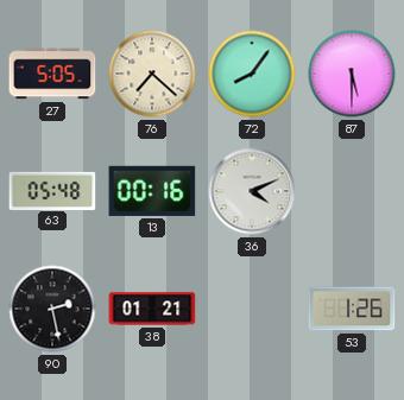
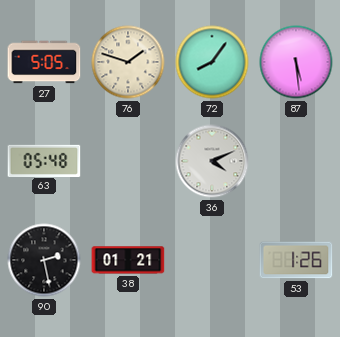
76: 7:22 -> 1:48 (128, 62)
87: 5:30 -> 5:29 (296, 62)
13: 00:16 -> none (152, 191)
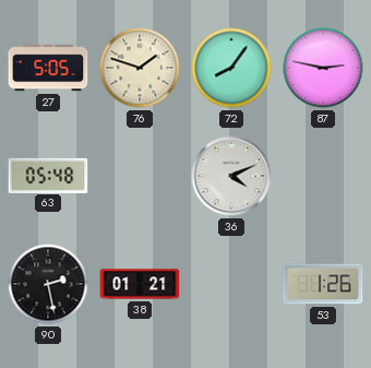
87: 5:29 -> 2:47 (323, 68)
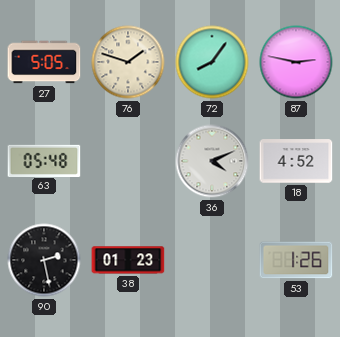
18: none -> 4:52 (296, 161)
38: 01:21 -> 01:23 (128, 260)
